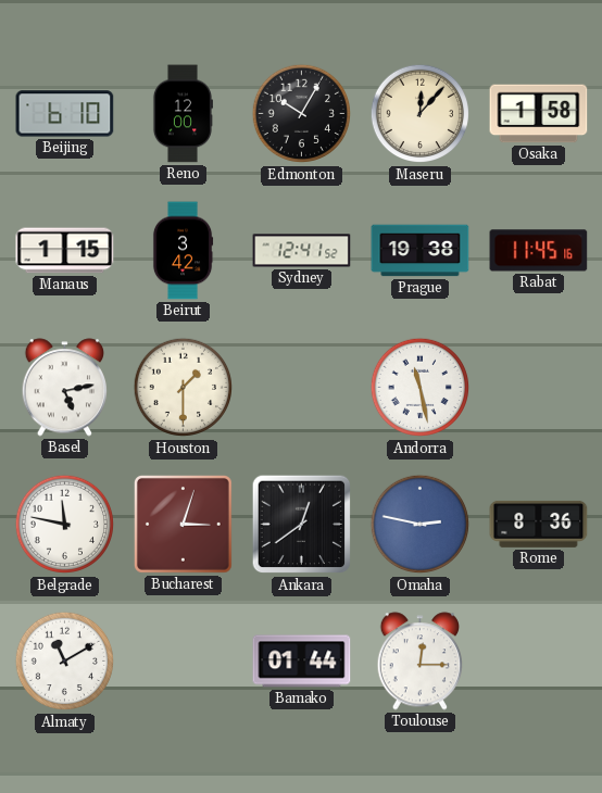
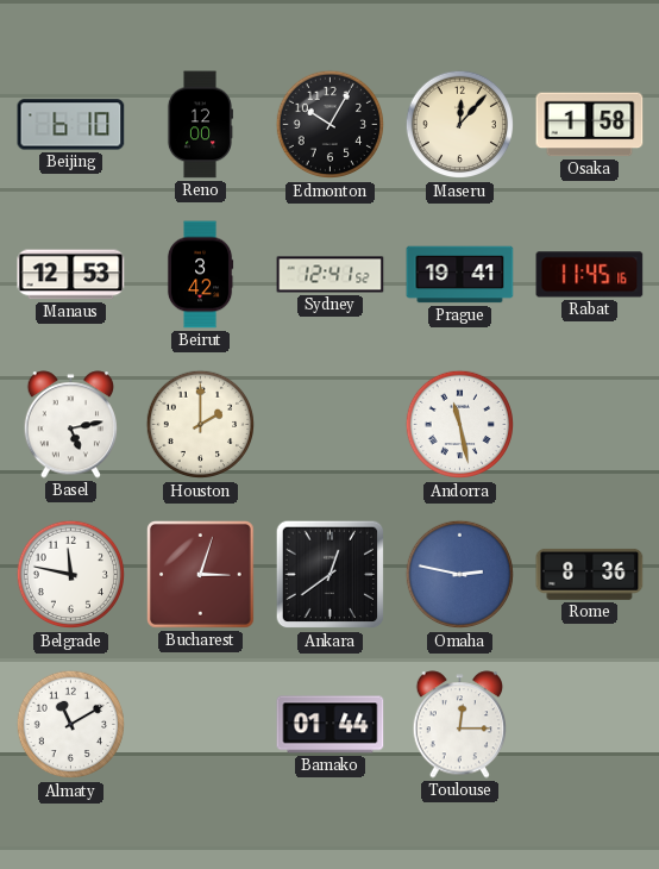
Manaus: 1:15 -> 12:53 (71, 275)
Prague: 19:38 -> 19:41 (460, 275)
Houston: 1:30 -> 2:00 (201, 425)
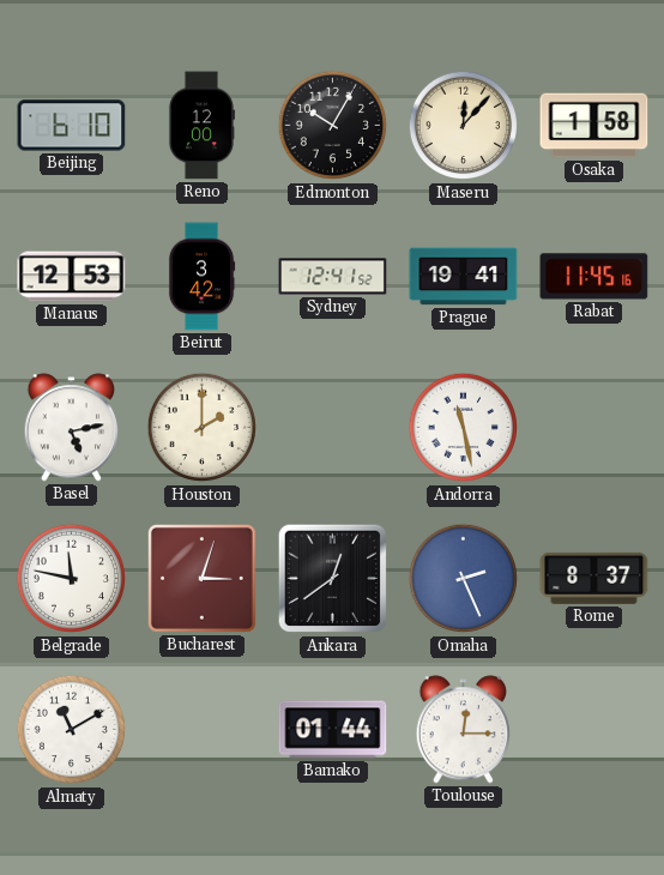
Omaha: 2:47 -> 2:26 (464, 579)
Rome: 8:36 -> 8:37 (594, 578)
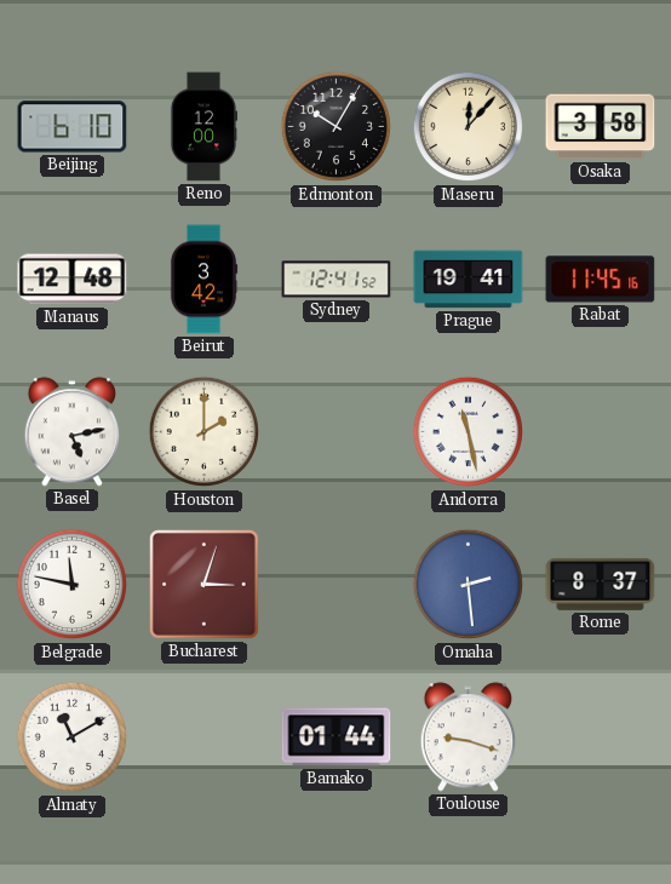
Osaka: 1:58 -> 3:58 (601, 127)
Manaus: 12:53 -> 12:48 (73, 280)
Ankara: 12:39 -> none (333, 579)
Omaha: 2:26 -> 2:29 (469, 585)
Toulouse: 12:15 -> 9:18 (469, 737)
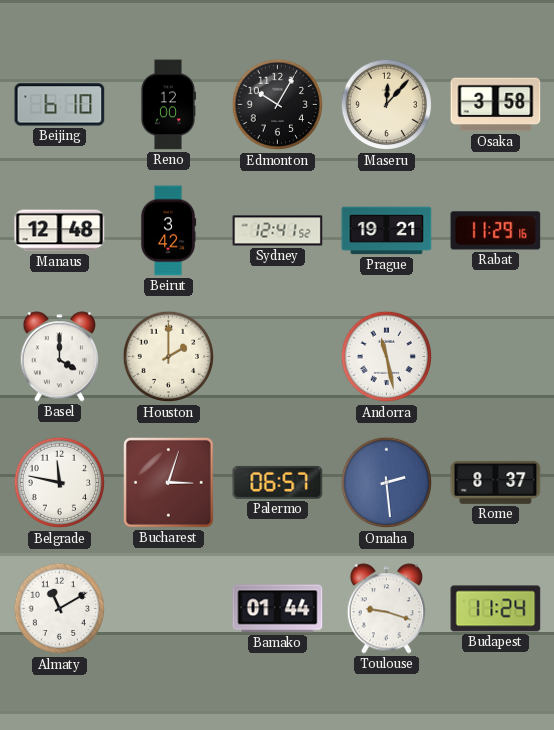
Prague: 19:41 -> 19:21 (387, 231)
Rabat: 11:45 -> 11:29 (496, 231)
Basel: 5:13 -> 4:00 (60, 357)
Palermo: none -> 06:57 (278, 482)
Budapest: none -> 11:24 (496, 609)
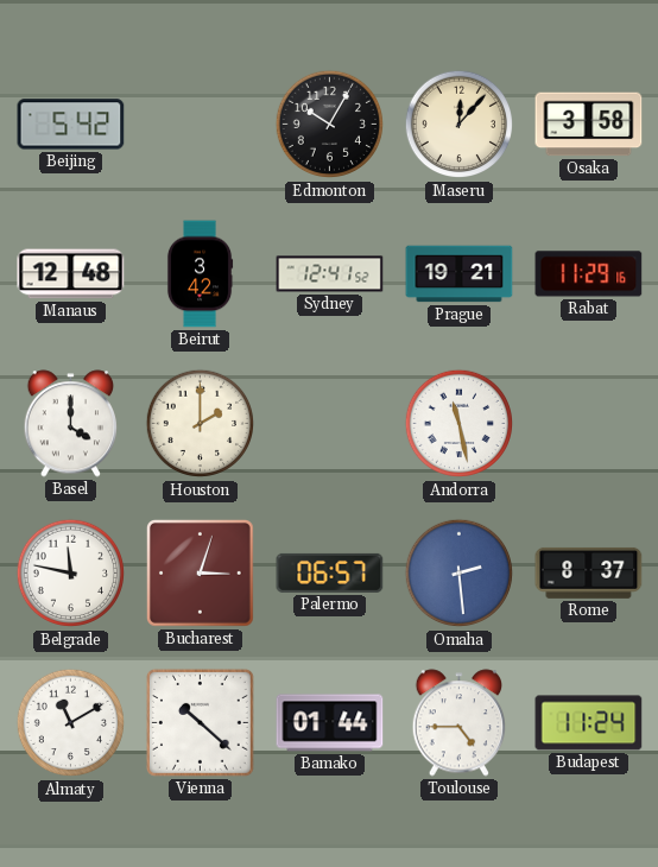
Beijing: 6:10 -> 5:42 (71, 125)
Reno: 12:00 -> none (168, 105)
Vienna: none -> 10:22 (200, 722)
Toulouse: 9:18 -> 4:45 (460, 723)
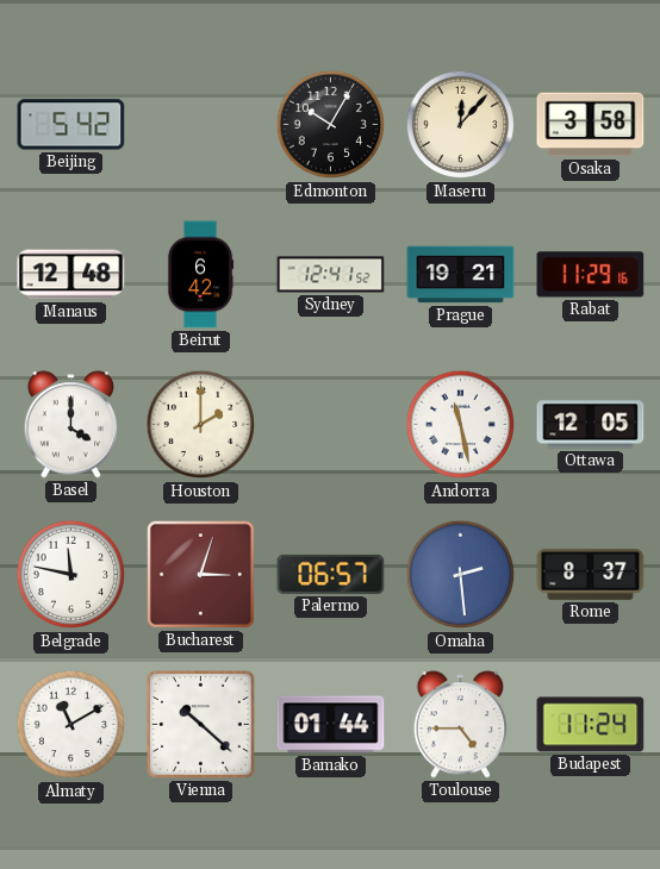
Beirut: 3:42 -> 6:42 (200, 275)
Ottawa: none -> 12:05 (591, 425)
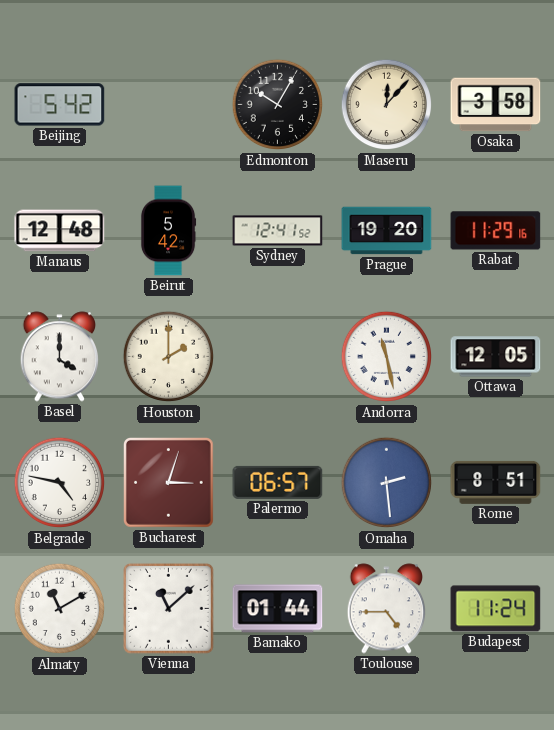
Beirut: 6:42 -> 5:42 (168, 231)
Prague: 19:21 -> 19:20 (387, 231)
Belgrade: 11:47 -> 4:47 (60, 483)
Rome: 8:37 -> 8:51 (496, 482)
Vienna: 10:22 -> 11:08 (168, 608)
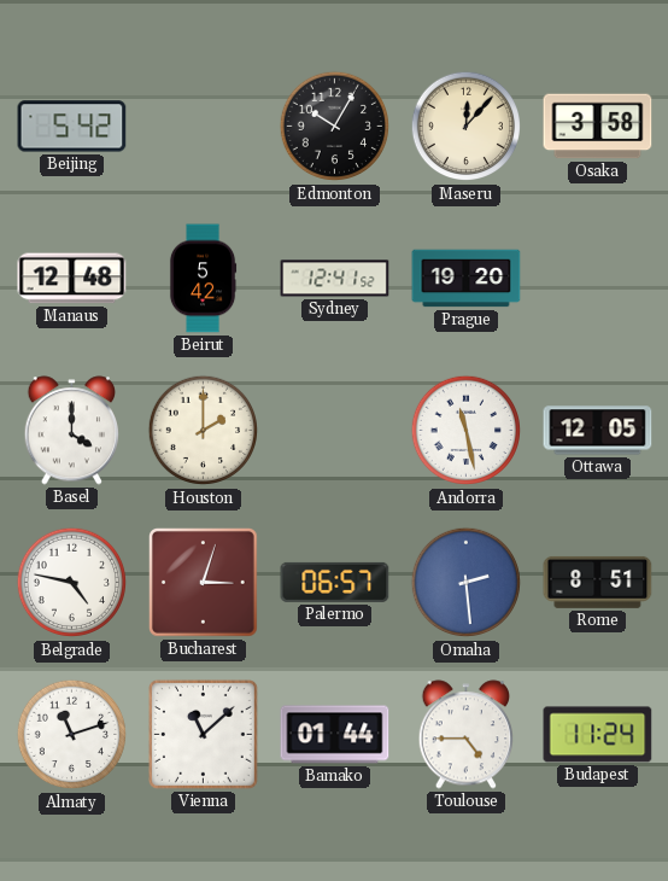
Rabat: 11:29 -> none (496, 231)
Almaty: 11:10 -> 11:12 (72, 735)
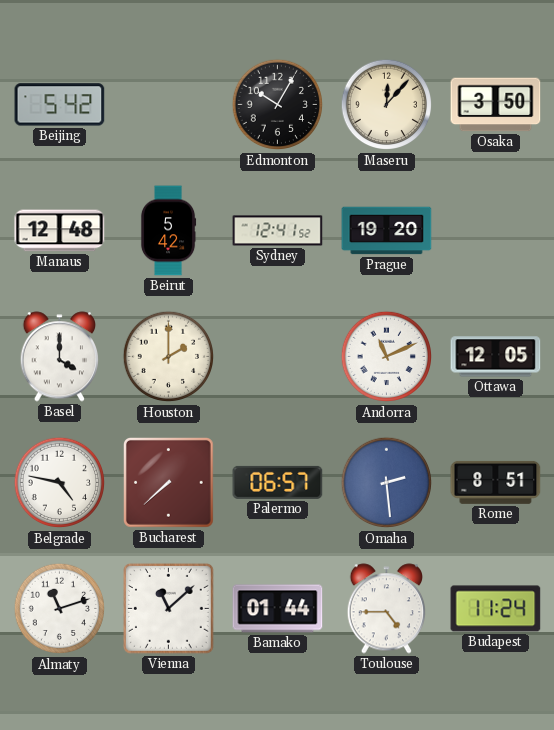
Osaka: 3:58 -> 3:50 (496, 105)
Andorra: 11:28 -> 11:11 (387, 357)
Bucharest: 3:03 -> 7:38 (169, 483)
